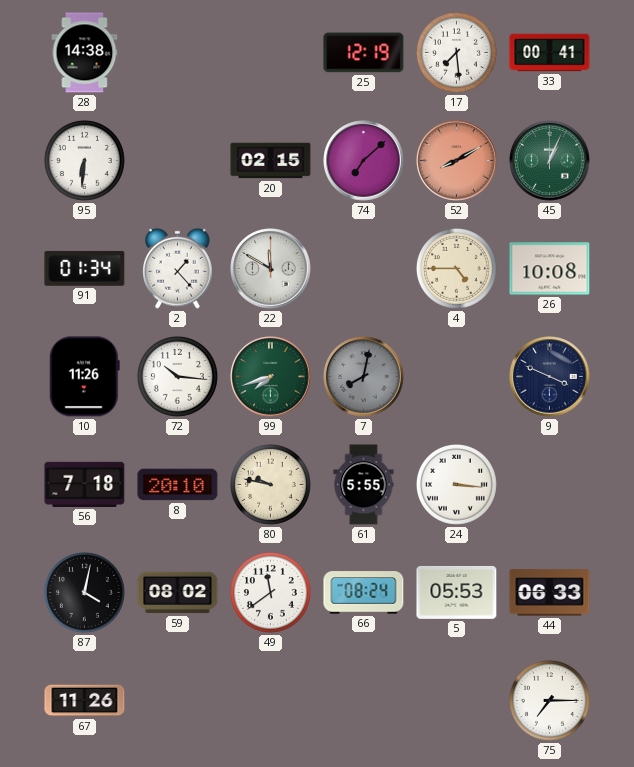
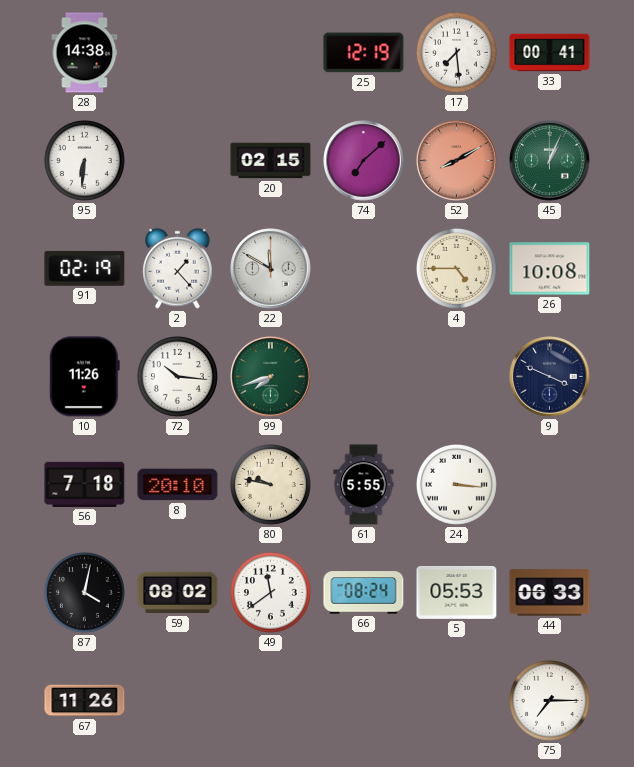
91: 01:34 -> 02:19 (85, 268)
7: 8:02 -> none (364, 377)
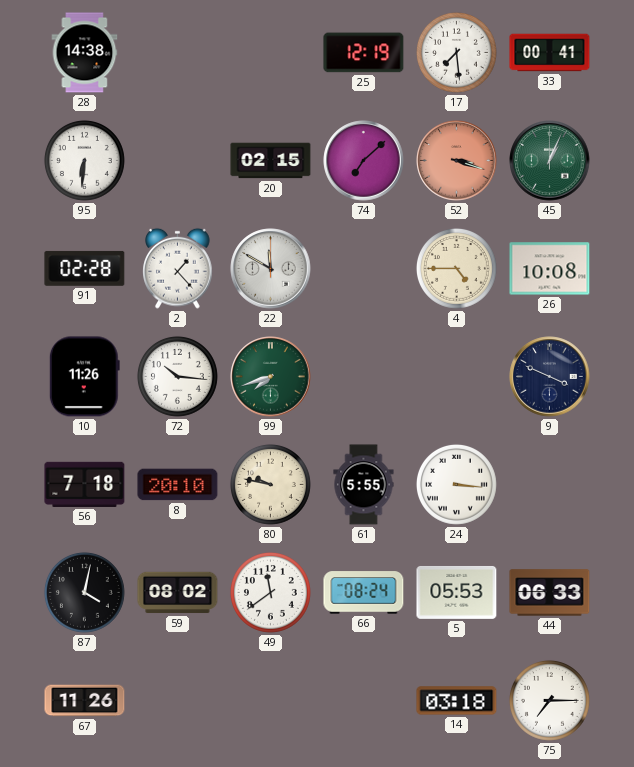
52: 8:10 -> 3:18 (457, 161)
91: 02:19 -> 02:28 (85, 268)
14: none -> 03:18 (457, 701)
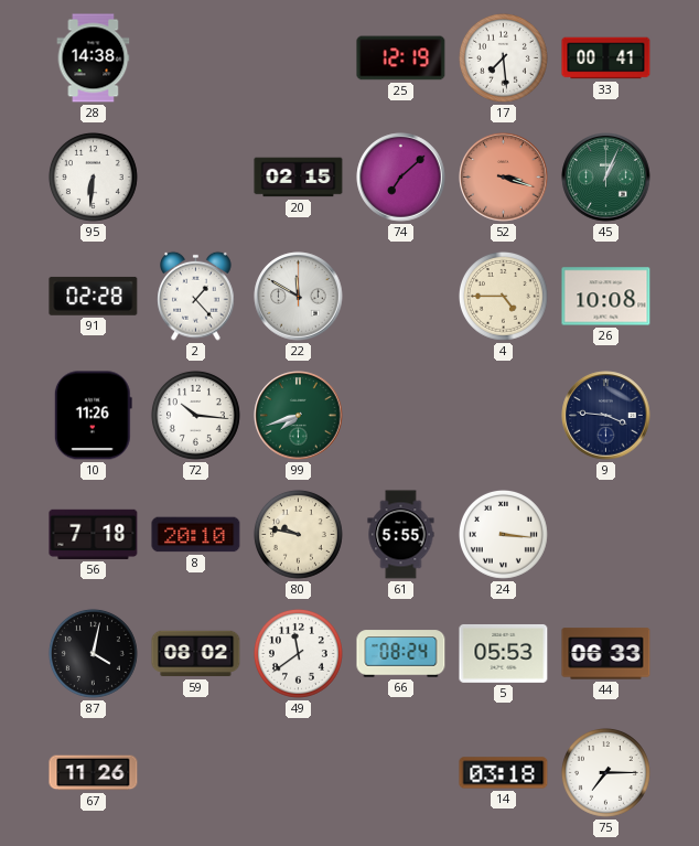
9: 3:49 -> 3:46 (606, 416)
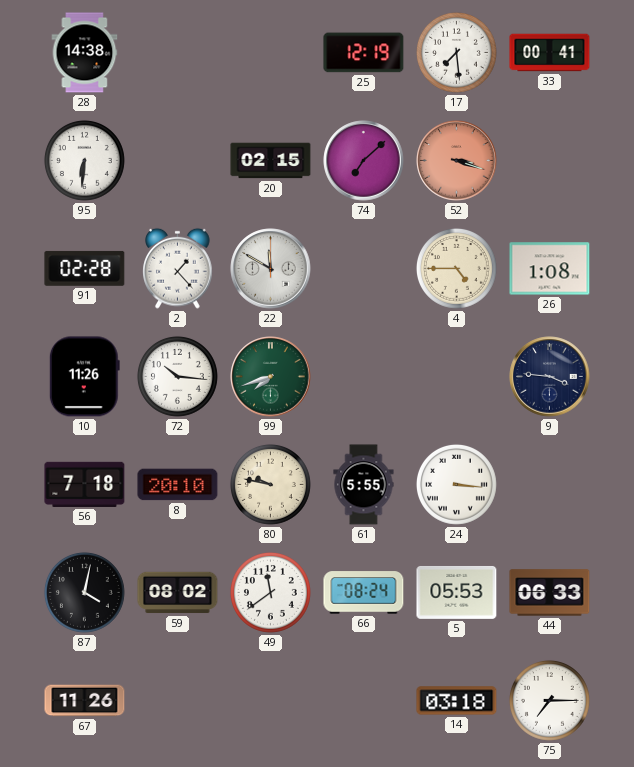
45: 1:04 -> none (606, 178)
26: 10:08 -> 1:08 (550, 269)
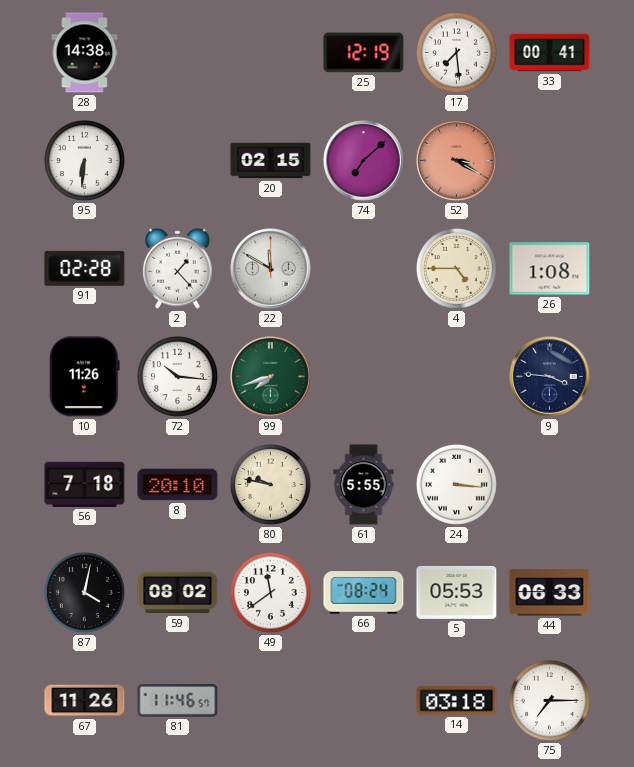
52: 3:18 -> 3:20 (457, 161)
81: none -> 11:46 (178, 701)
